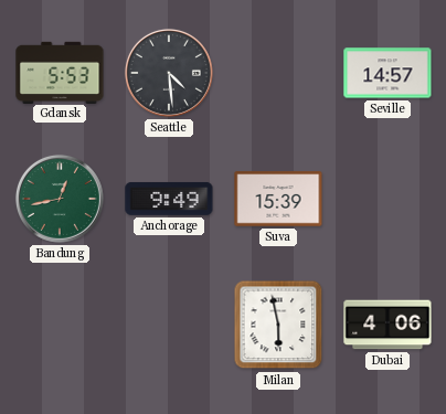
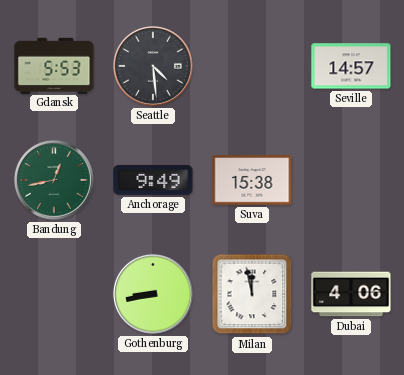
Suva: 15:39 -> 15:38 (252, 180)
Gothenburg: none -> 8:43 (153, 294)
Milan: 5:58 -> 11:58 (252, 294)
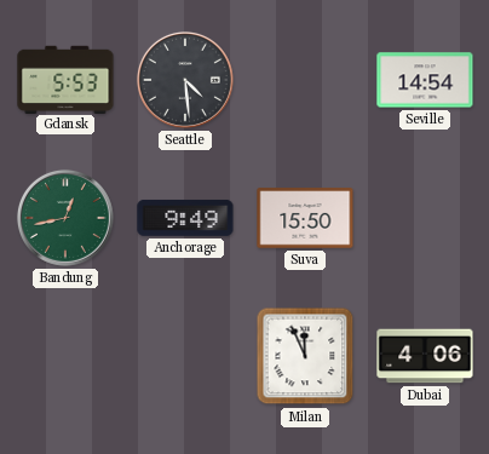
Seville: 14:57 -> 14:54 (425, 80)
Suva: 15:38 -> 15:50 (305, 218)
Gothenburg: 8:43 -> none (153, 294)
Milan: 11:58 -> 11:56 (305, 356)
